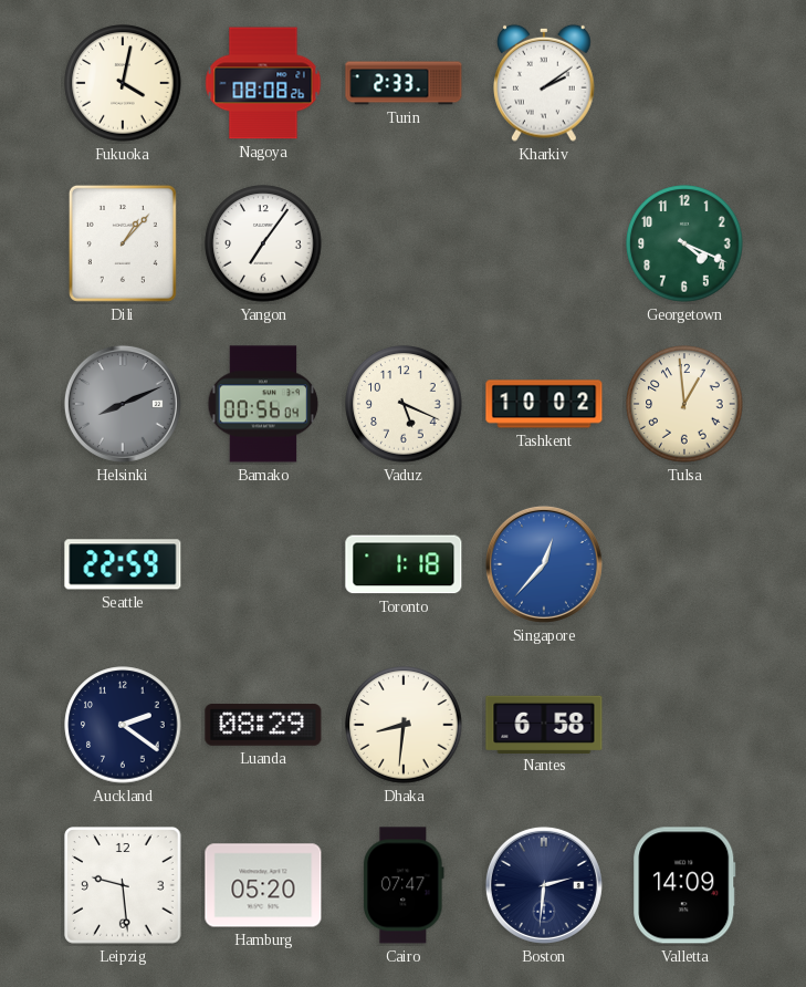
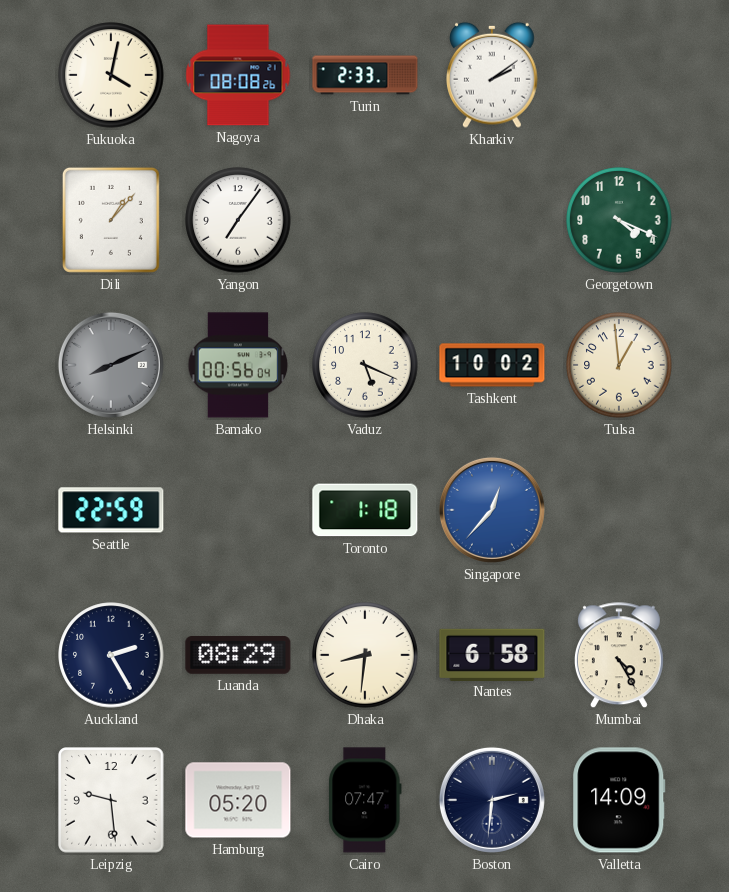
Auckland: 2:21 -> 2:25 (111, 655)
Mumbai: none -> 4:25 (619, 656)
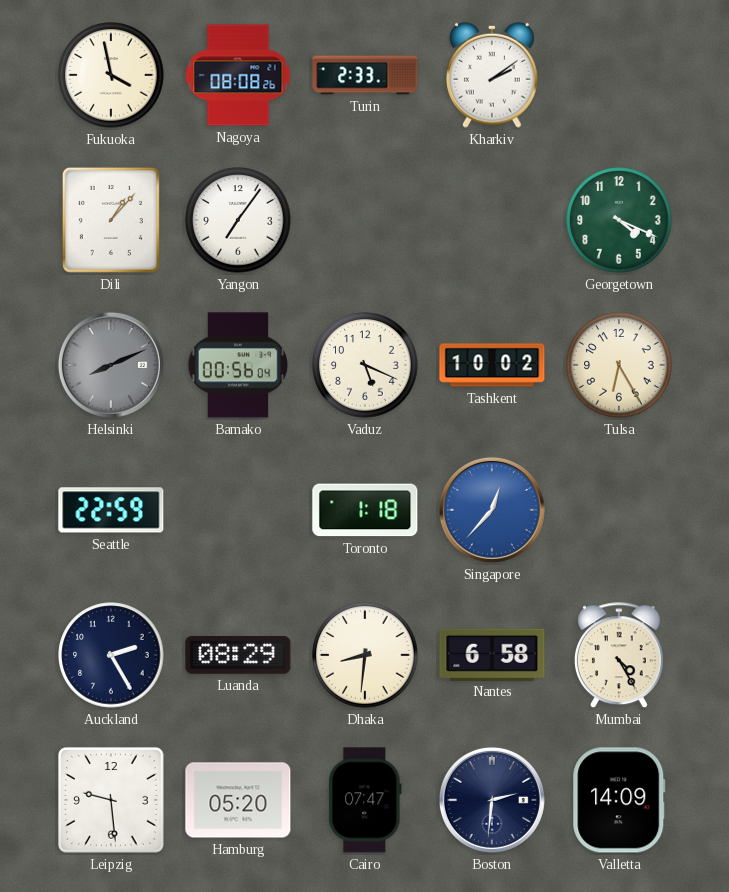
Fukuoka: 4:02 -> 3:58 (111, 75)
Tulsa: 12:59 -> 6:25 (619, 365)
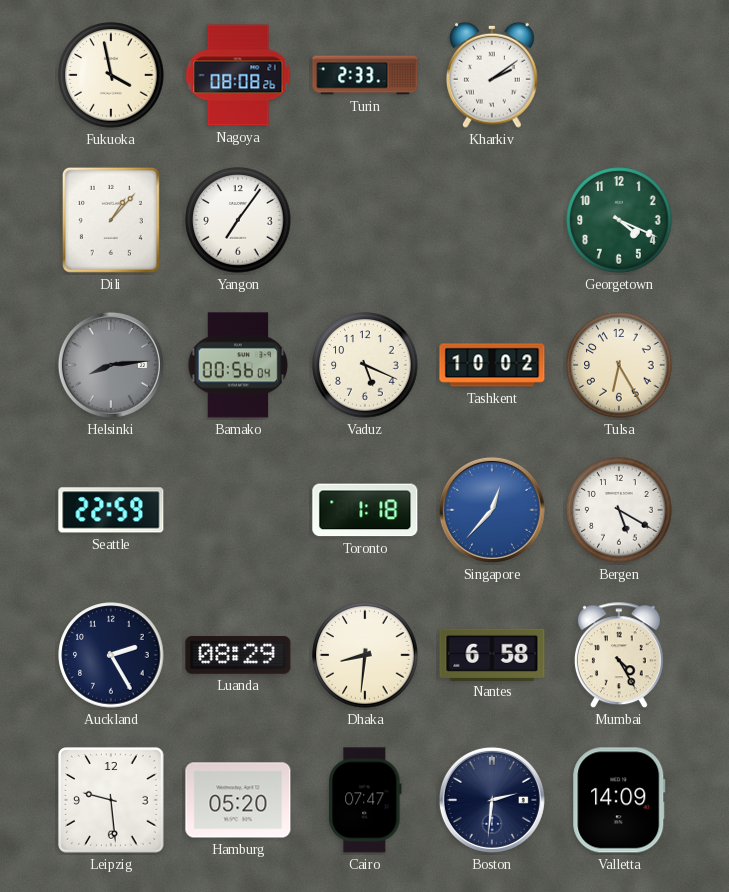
Helsinki: 8:11 -> 8:14 (111, 365)
Bergen: none -> 5:20 (619, 510)
